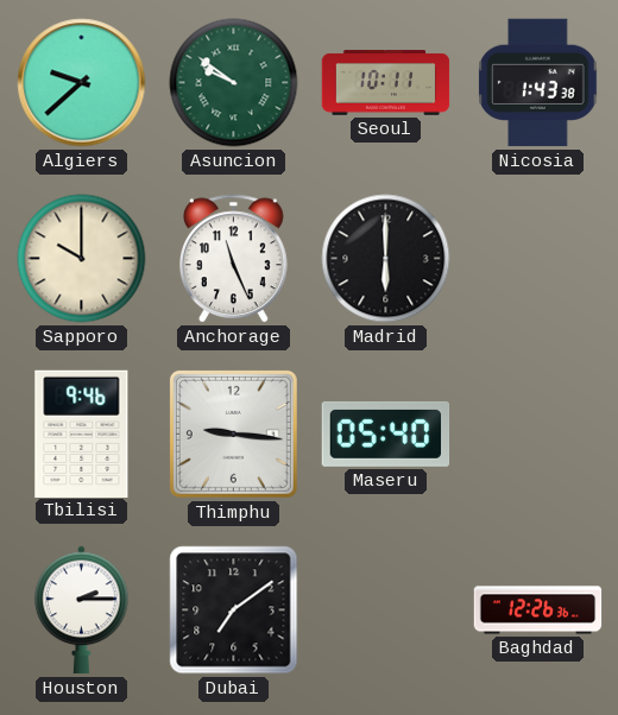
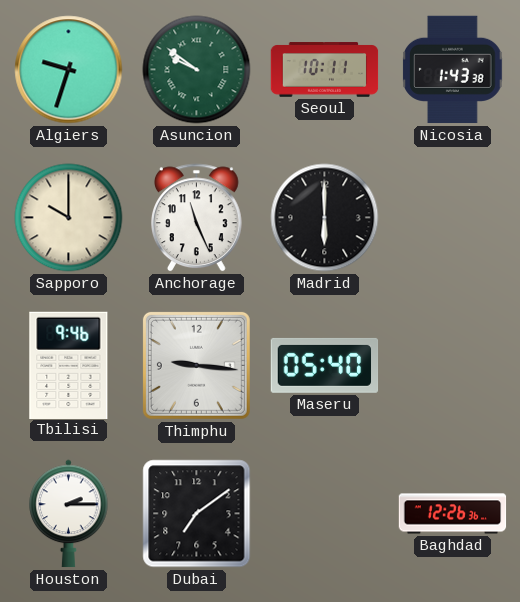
Algiers: 9:38 -> 9:33 (69, 70)
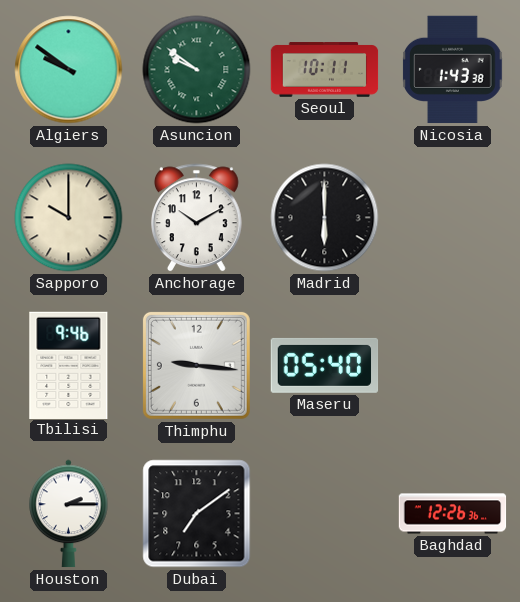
Algiers: 9:33 -> 9:51 (69, 70)
Anchorage: 11:26 -> 10:10 (197, 218)
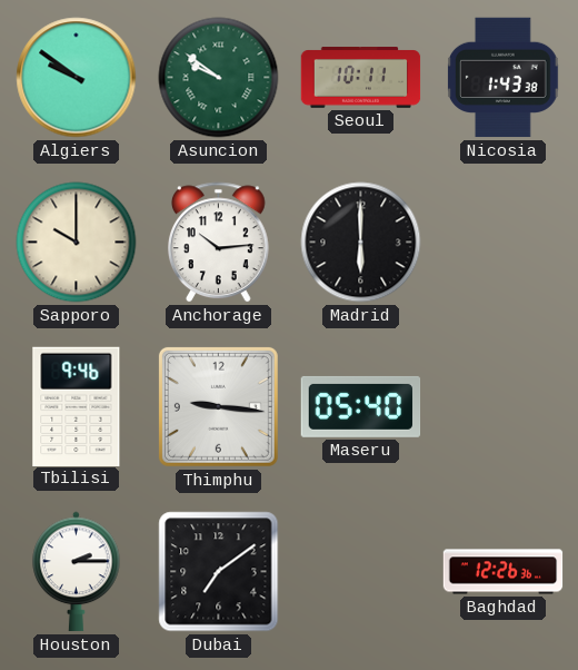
Anchorage: 10:10 -> 10:14 (219, 243)
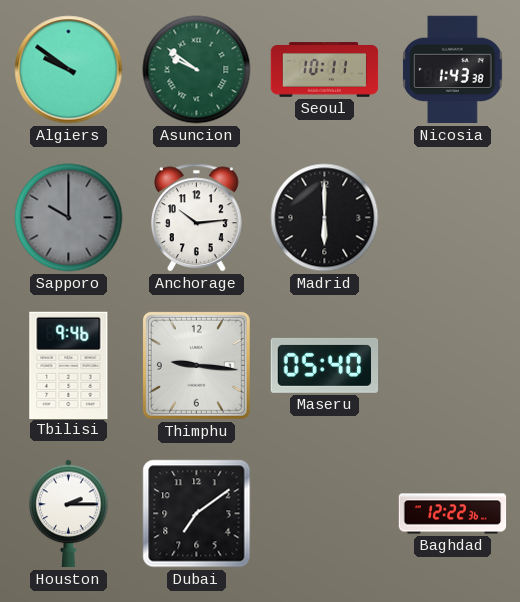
Sapporo dial: cream -> grey (69, 218)
Baghdad: 12:26 -> 12:22 (453, 514)
